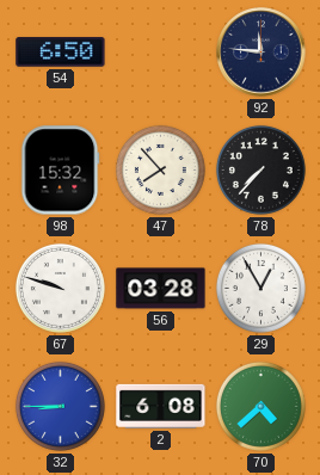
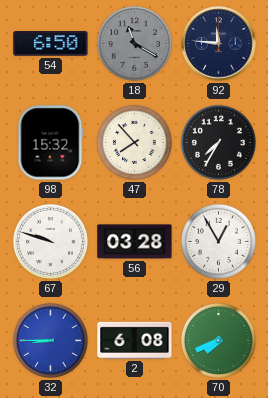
18: none -> 11:20 (134, 43)
78: 7:37 -> 7:35 (218, 142)
70: 4:38 -> 7:41 (218, 340)
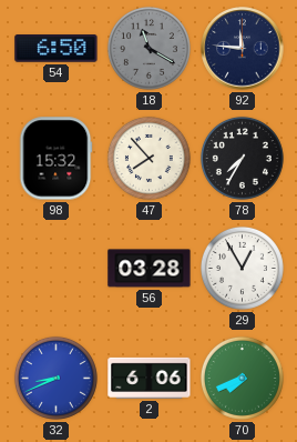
67: 9:48 -> none (50, 241)
32: 8:45 -> 8:41 (55, 378)
2: 6:08 -> 6:06 (150, 378)
